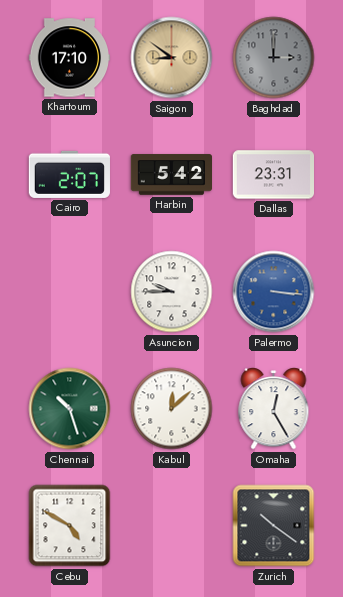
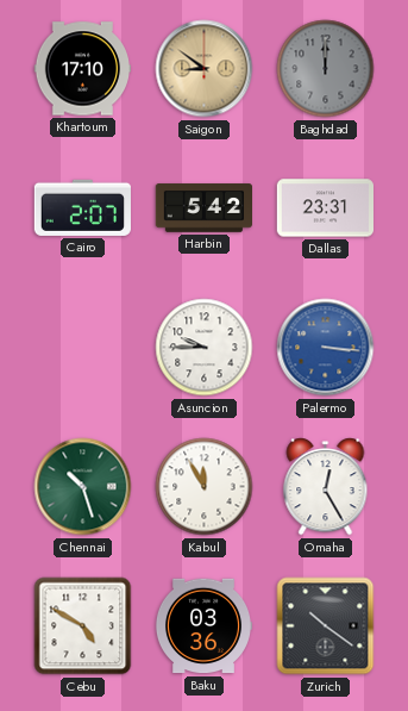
Baghdad: 3:00 -> 12:00 (326, 69)
Kabul: 12:08 -> 11:55 (205, 487)
Baku: none -> 03:36 (202, 626)
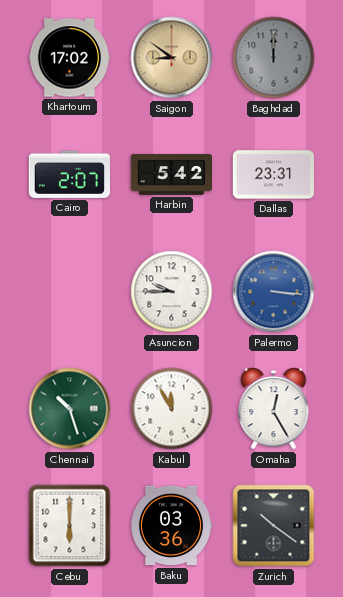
Khartoum: 17:10 -> 17:02 (69, 58)
Cebu: 4:50 -> 6:00 (70, 526)
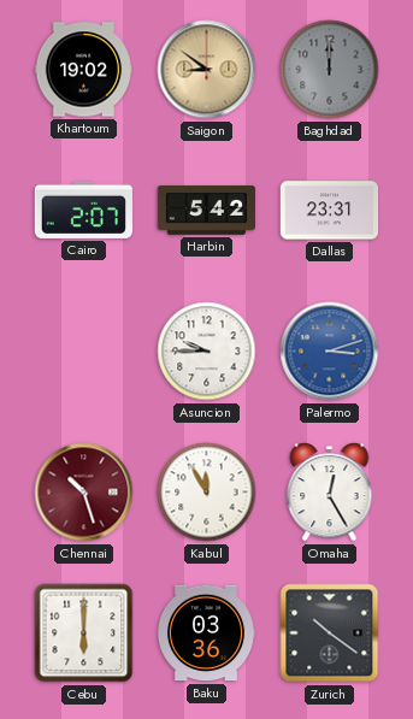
Khartoum: 17:02 -> 19:02 (83, 70)
Palermo: 3:16 -> 3:12 (330, 352)
Chennai dial: green -> burgundy (84, 493)
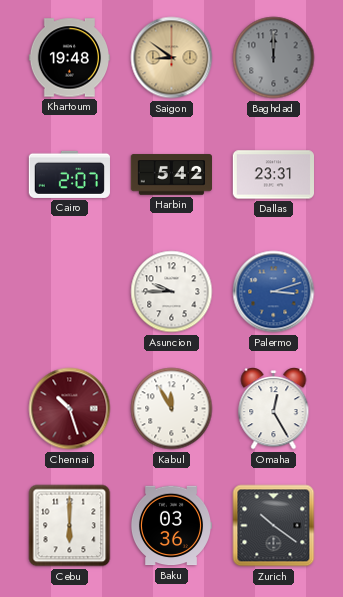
Khartoum: 19:02 -> 19:48 (69, 58)
